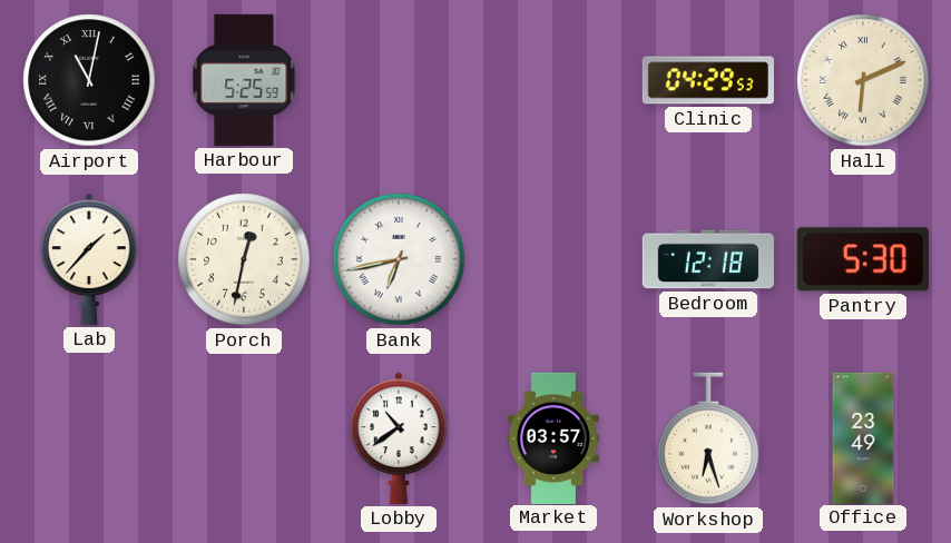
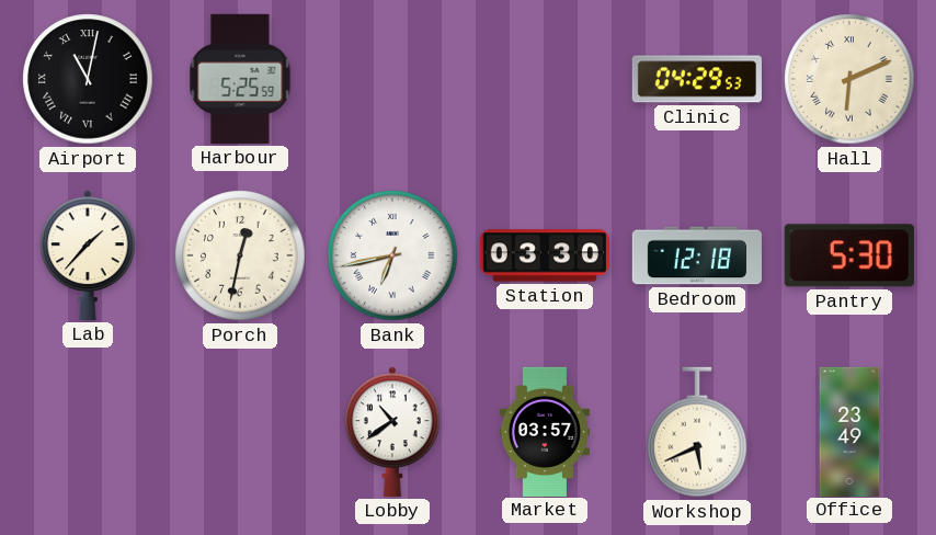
Station: none -> 03:30 (545, 255)
Workshop: 6:27 -> 5:41 (697, 432)
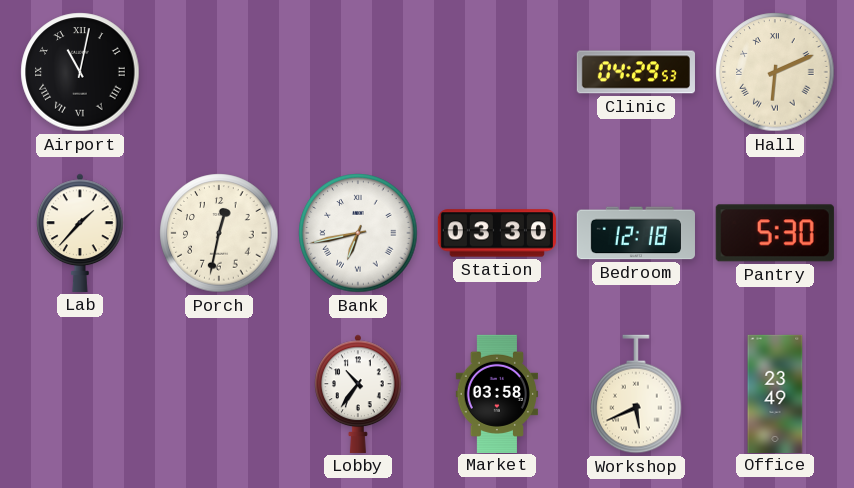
Harbour: 5:25 -> none (240, 79)
Lobby: 10:39 -> 10:36 (358, 394)
Market: 03:57 -> 03:58 (496, 393)
